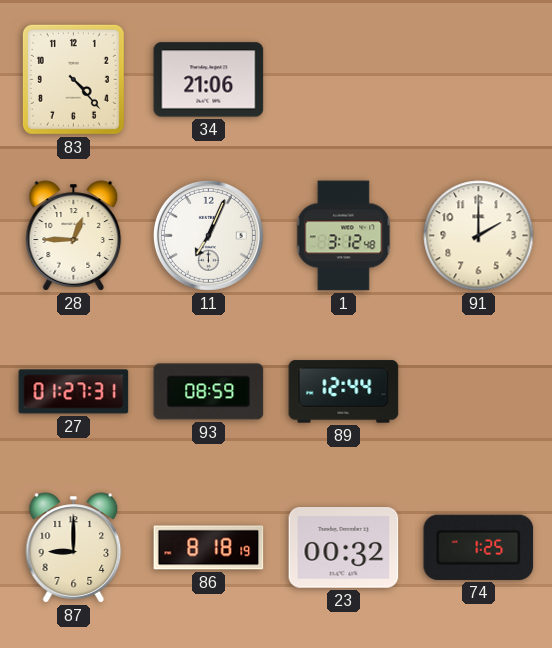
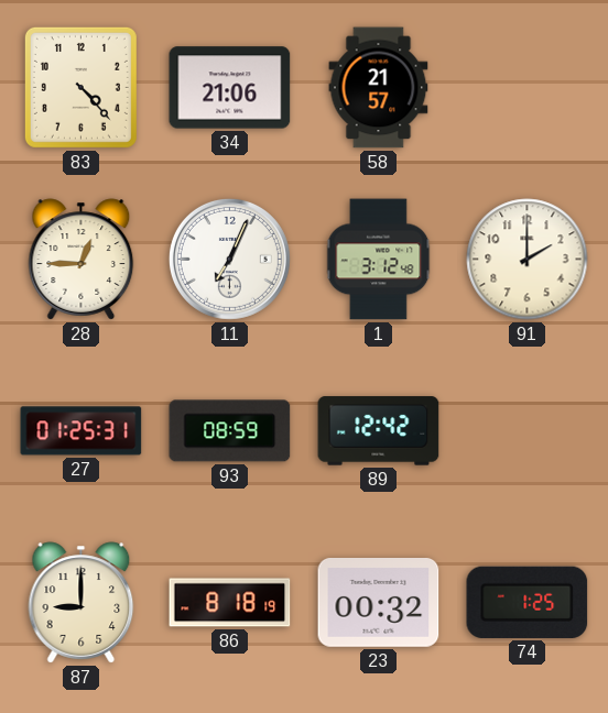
58: none -> 21:57 (379, 88)
27: 01:27 -> 01:25 (82, 431)
89: 12:44 -> 12:42 (379, 431)
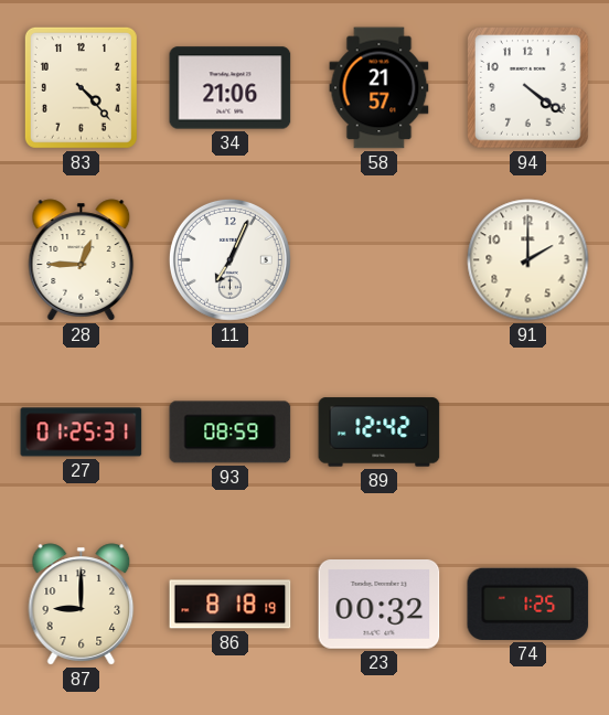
94: none -> 4:21 (528, 88)
1: 3:12 -> none (379, 260)
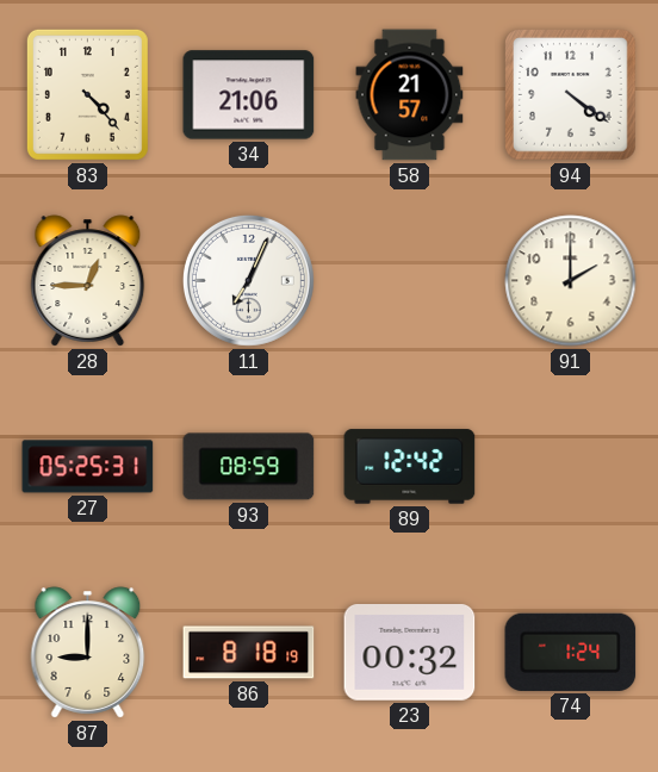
27: 01:25 -> 05:25 (88, 467)
74: 1:25 -> 1:24 (571, 652)
